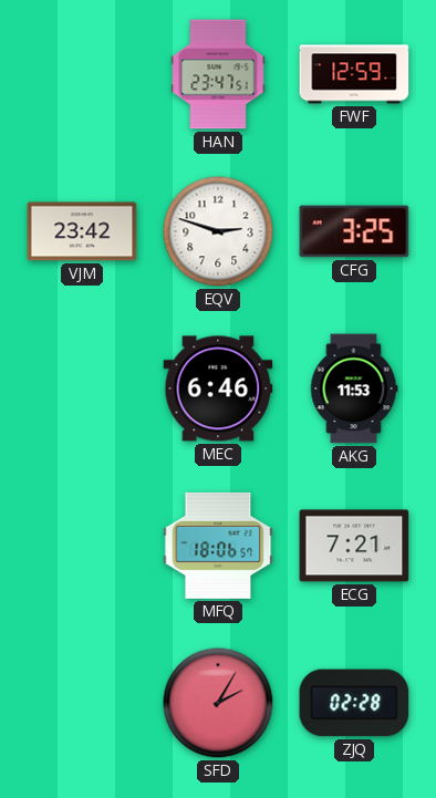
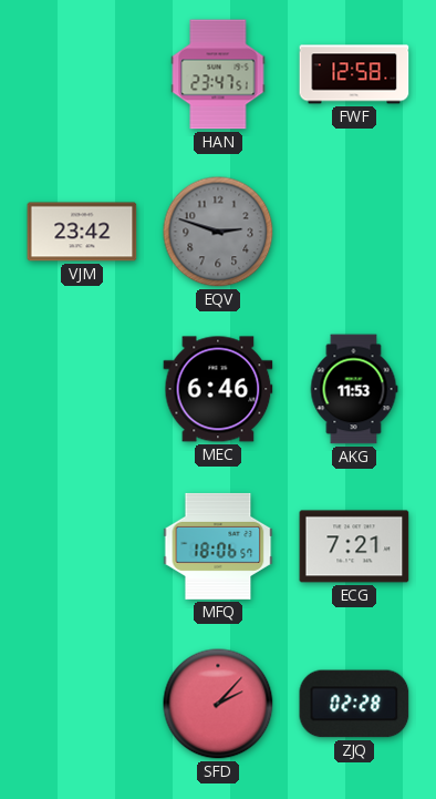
FWF: 12:59 -> 12:58 (354, 74)
EQV dial: white -> grey (218, 232)
CFG: 3:25 -> none (354, 231)
SFD: 2:05 -> 2:07 (218, 704)
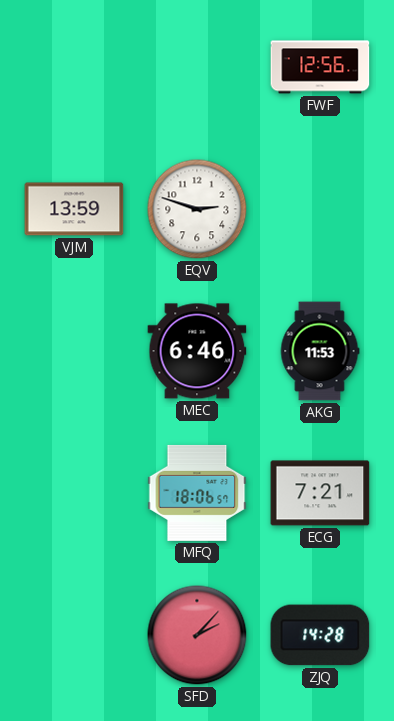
HAN: 23:47 -> none (218, 74)
FWF: 12:58 -> 12:56 (320, 67)
VJM: 23:42 -> 13:59 (74, 209)
EQV dial: grey -> white (197, 209)
ZJQ: 02:28 -> 14:28 (320, 635)
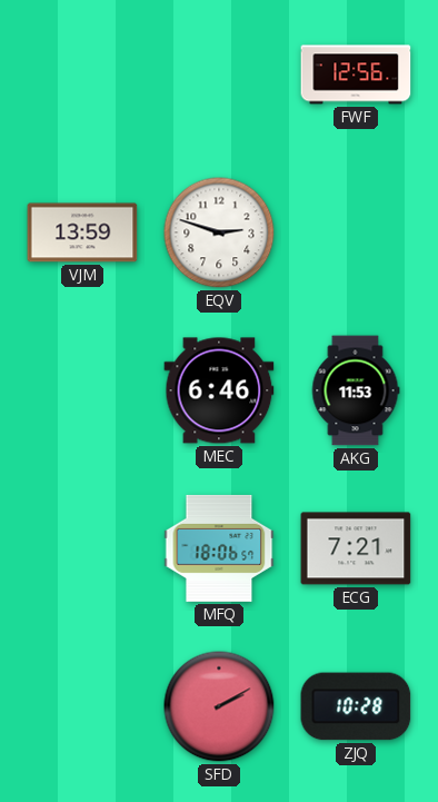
SFD: 2:07 -> 2:10 (219, 706)
ZJQ: 14:28 -> 10:28 (356, 706)
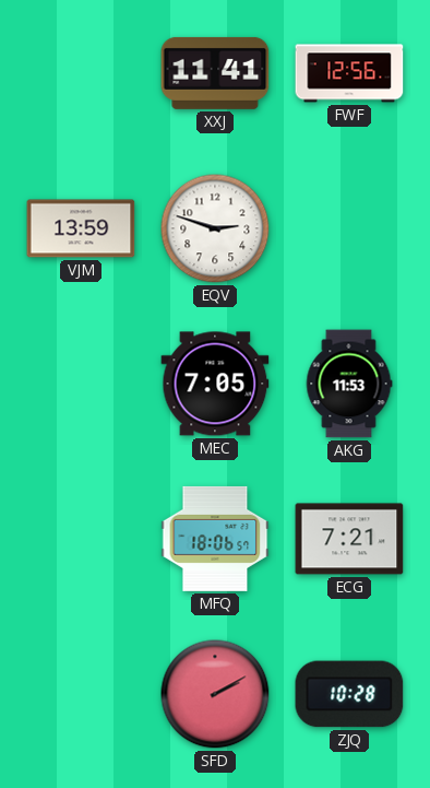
XXJ: none -> 11:41 (215, 73)
MEC: 6:46 -> 7:05 (215, 384)
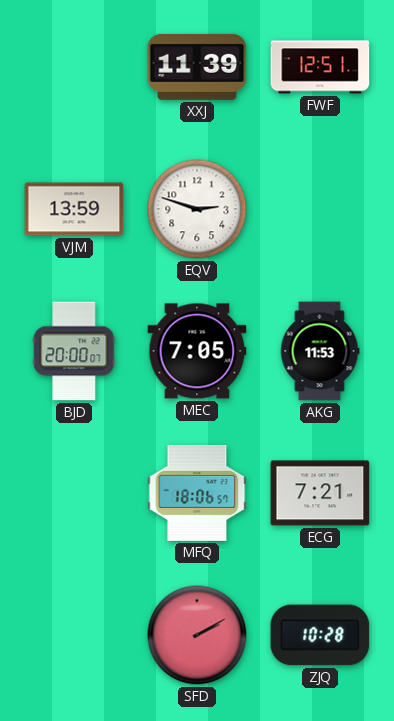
XXJ: 11:41 -> 11:39 (197, 67)
FWF: 12:56 -> 12:51 (320, 67)
BJD: none -> 20:00 (74, 351)
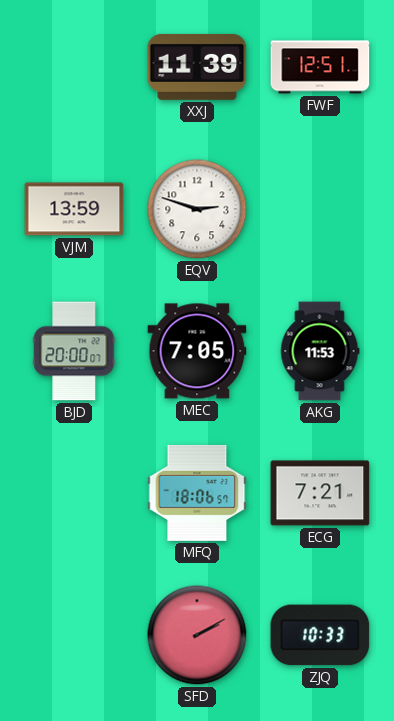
ZJQ: 10:28 -> 10:33 (320, 635)
